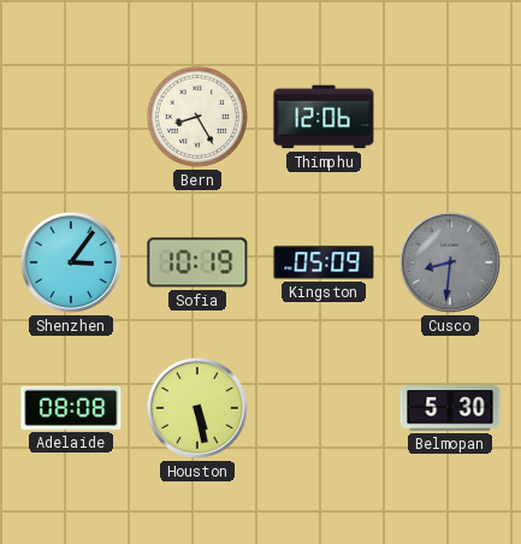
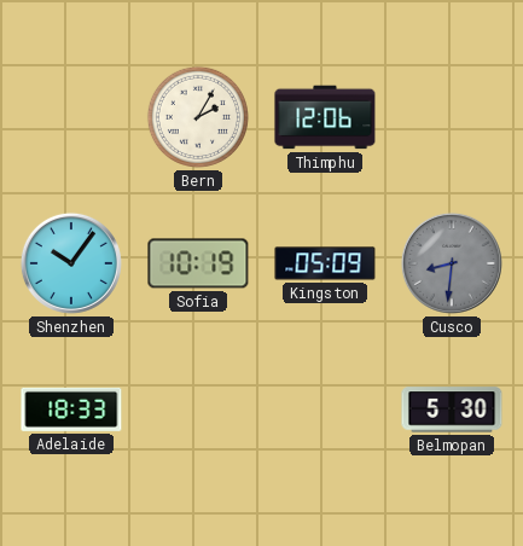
Bern: 8:25 -> 2:05 (198, 117)
Shenzhen: 3:06 -> 10:06 (71, 263)
Adelaide: 08:08 -> 18:33 (71, 409)
Houston: 5:28 -> none (197, 408)
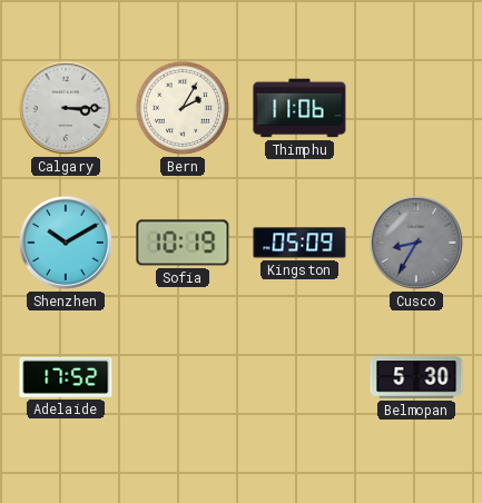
Calgary: none -> 3:15 (66, 108)
Thimphu: 12:06 -> 11:06 (299, 108)
Shenzhen: 10:06 -> 10:10 (66, 243)
Cusco: 8:31 -> 8:35 (416, 243)
Adelaide: 18:33 -> 17:52 (66, 377)
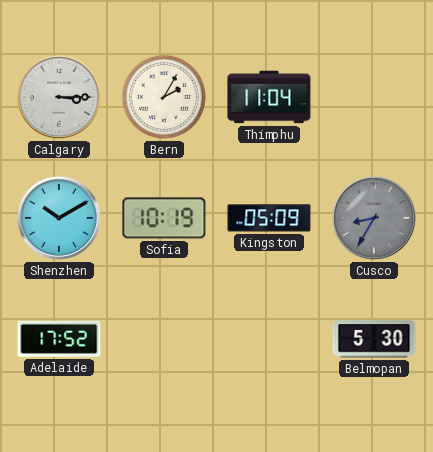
Thimphu: 11:06 -> 11:04 (269, 97)
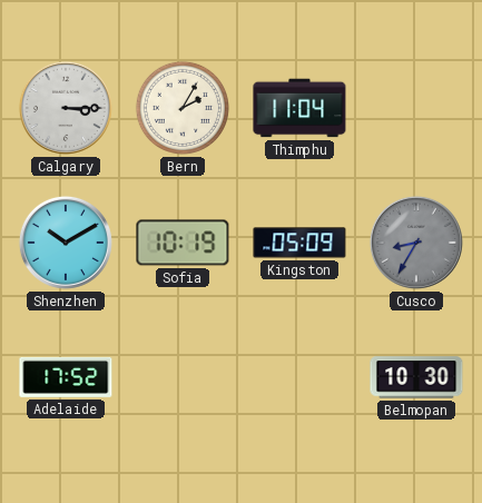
Belmopan: 5:30 -> 10:30 (416, 377)
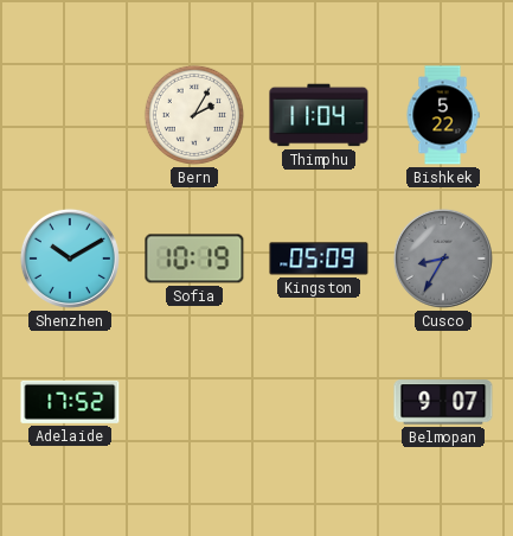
Calgary: 3:15 -> none (66, 108)
Bishkek: none -> 5:22 (443, 115)
Belmopan: 10:30 -> 9:07 (443, 402)
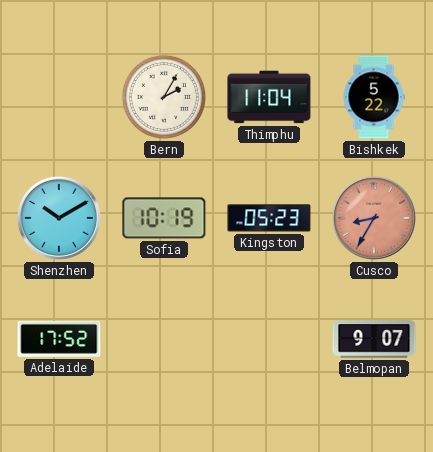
Kingston: 05:09 -> 05:23 (269, 218)
Cusco dial: grey -> salmon (374, 218)
